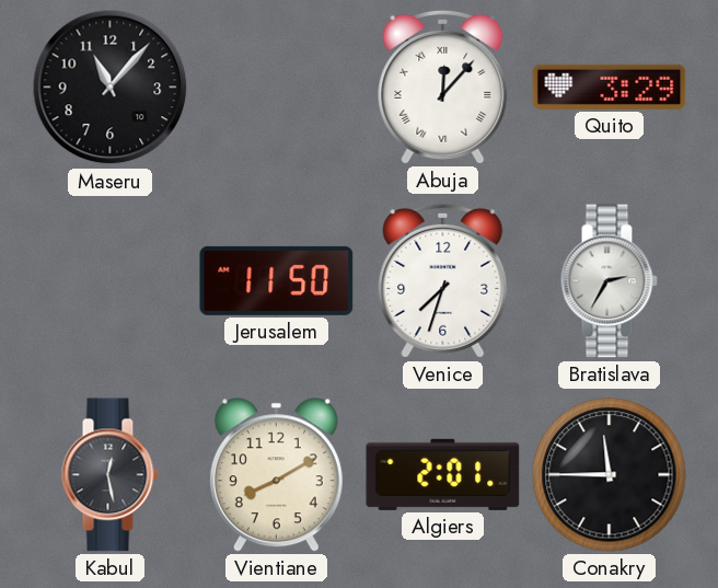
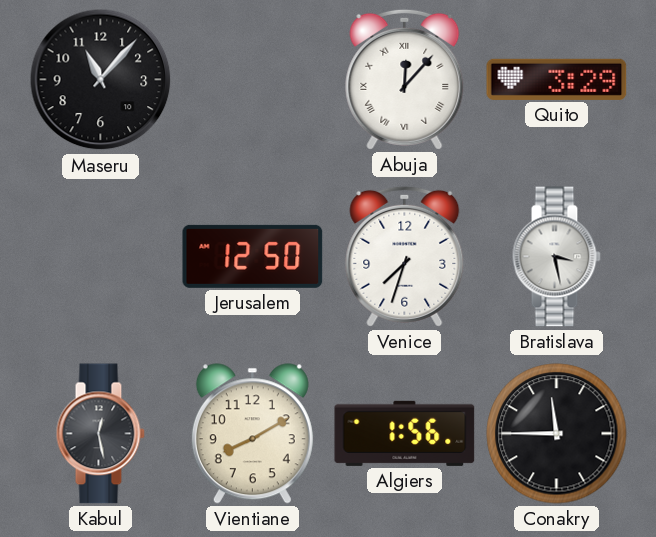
Jerusalem: 11:50 -> 12:50 (253, 256)
Bratislava: 2:35 -> 3:28 (556, 257)
Algiers: 2:01 -> 1:56 (405, 433)
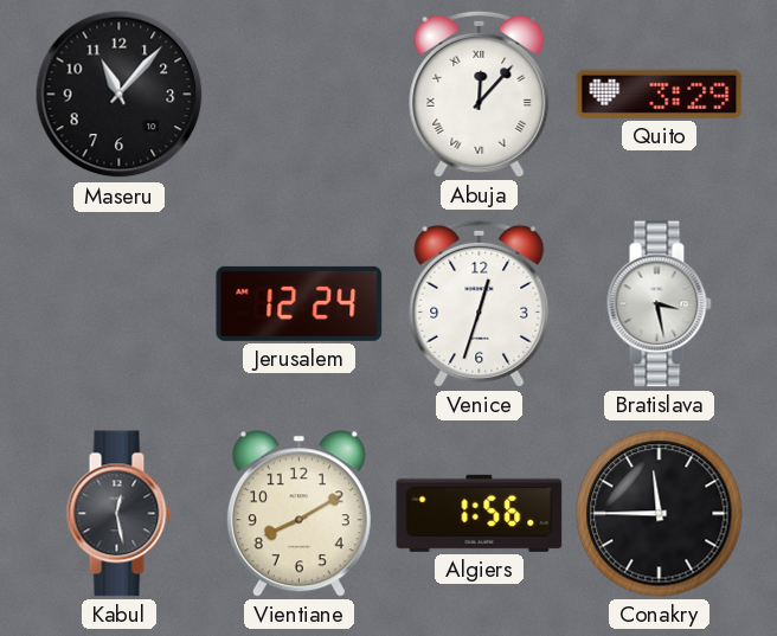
Jerusalem: 12:50 -> 12:24 (300, 303)
Venice: 7:33 -> 12:33 (480, 303)
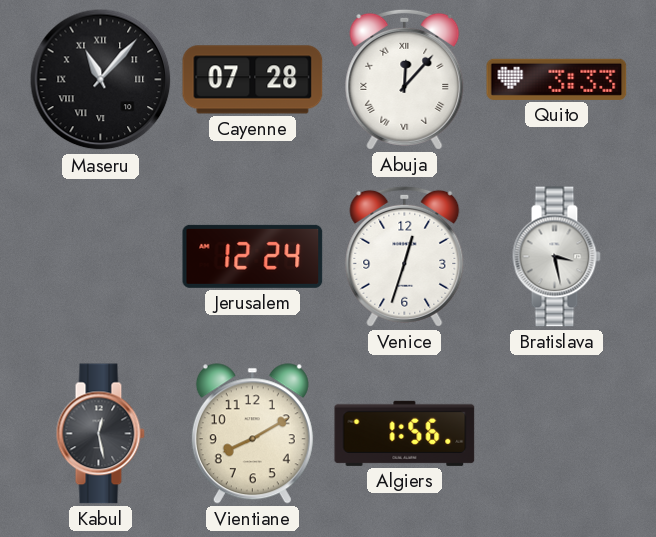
Maseru numerals: Arabic -> Roman (101, 80)
Cayenne: none -> 07:28 (253, 80)
Quito: 3:29 -> 3:33 (557, 79)
Conakry: 11:45 -> none (660, 514)
